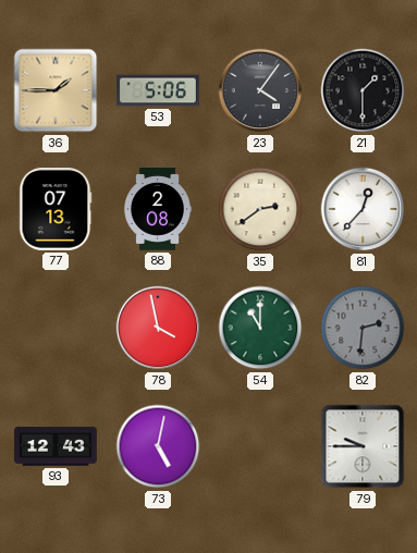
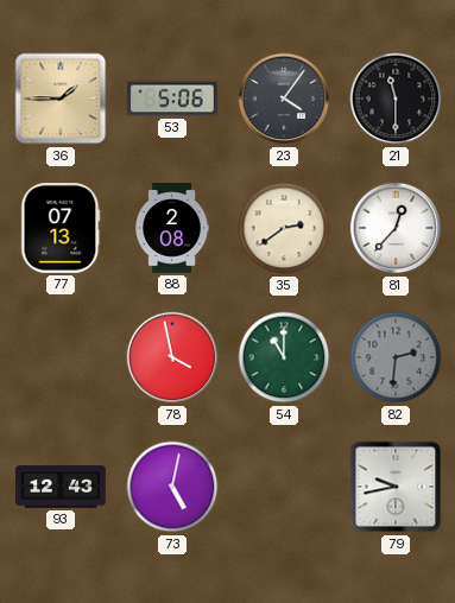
21: 1:30 -> 11:30 (396, 99)
79: 9:45 -> 9:43 (396, 487)
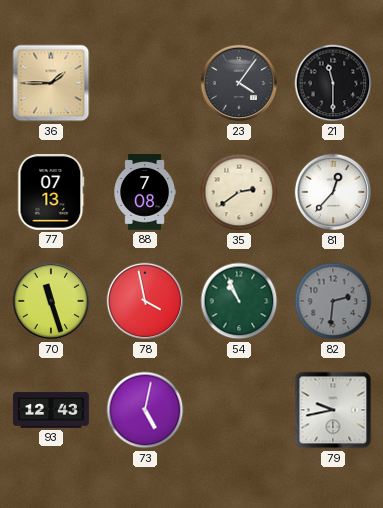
53: 5:06 -> none (173, 99)
88: 2:08 -> 7:08 (144, 193)
70: none -> 11:27 (51, 301)
54: 11:00 -> 10:56 (239, 301)
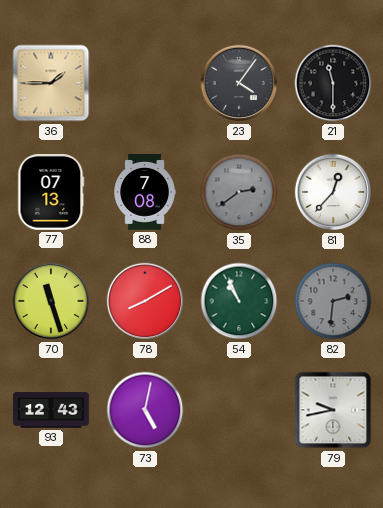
35 dial: cream -> grey (239, 192)
78: 3:58 -> 8:10 (145, 301)
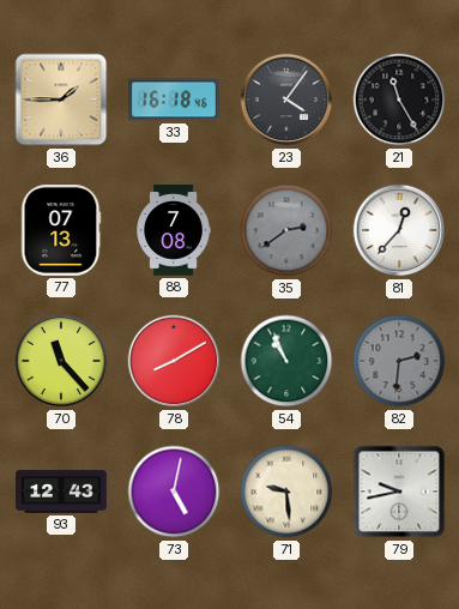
33: none -> 16:18 (175, 100)
21: 11:30 -> 11:25 (399, 100)
70: 11:27 -> 11:23 (61, 361)
71: none -> 9:29 (286, 492)
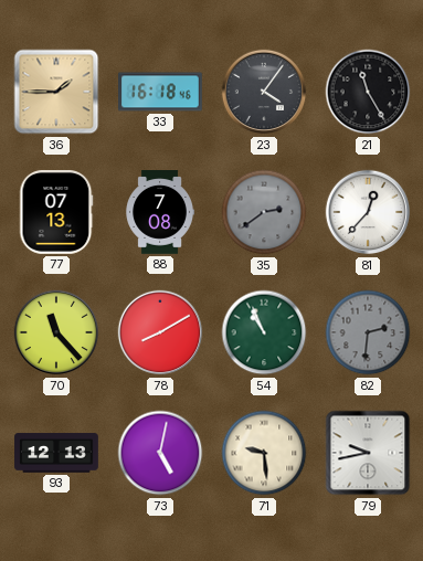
93: 12:43 -> 12:13 (56, 453)
